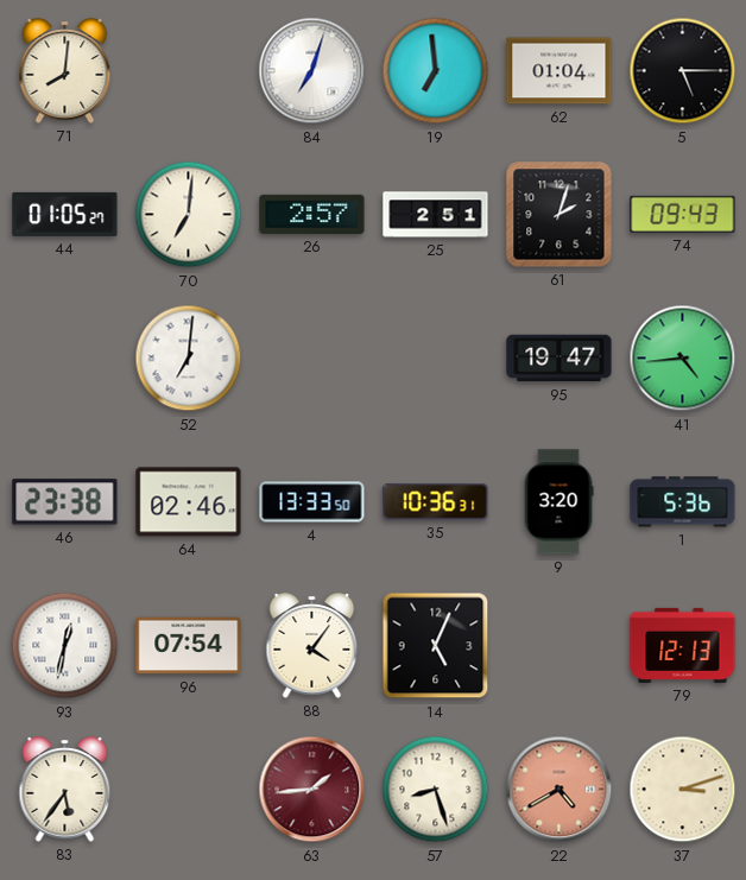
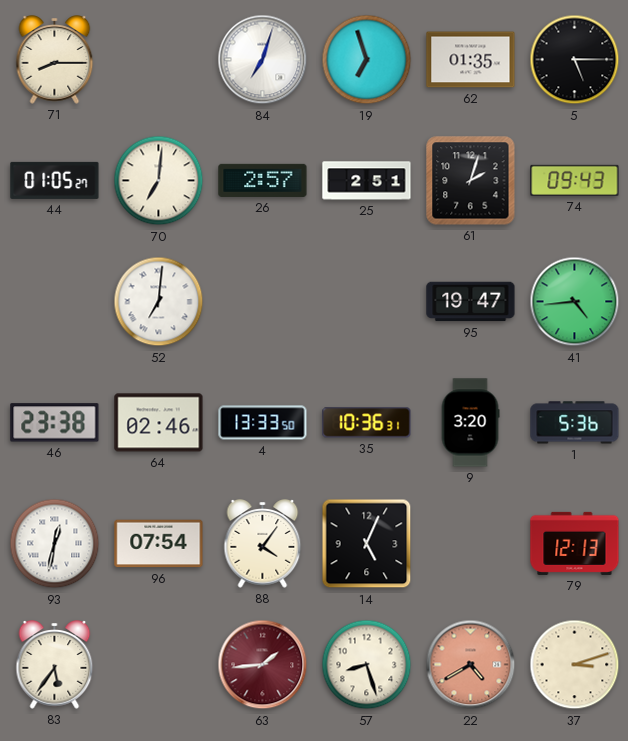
71: 8:01 -> 8:15 (55, 60)
19: 6:59 -> 6:57 (367, 60)
62: 01:04 -> 01:35 (471, 60)
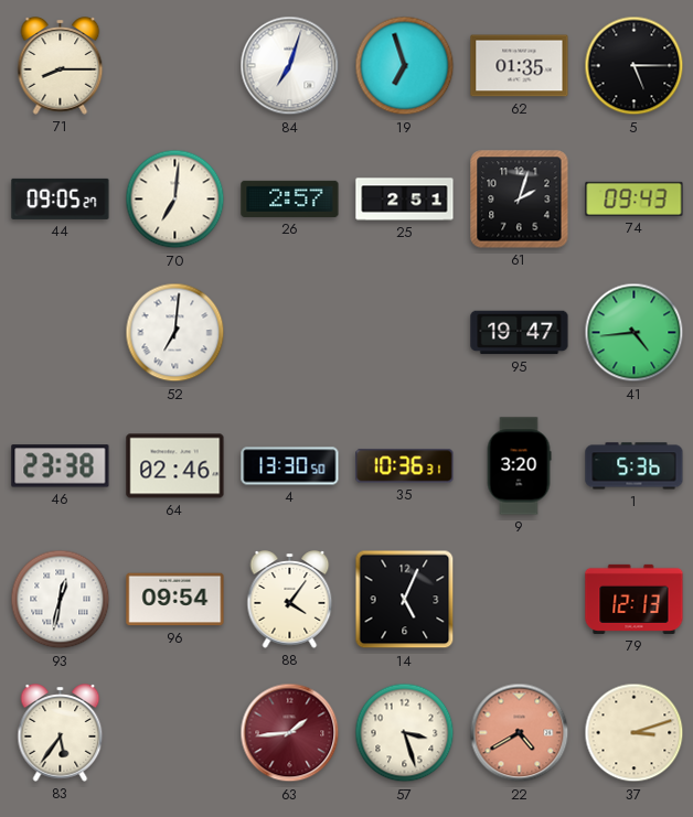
44: 01:05 -> 09:05 (61, 198)
4: 13:33 -> 13:30 (290, 466)
96: 07:54 -> 09:54 (175, 600)
57: 8:27 -> 3:27 (405, 733)
